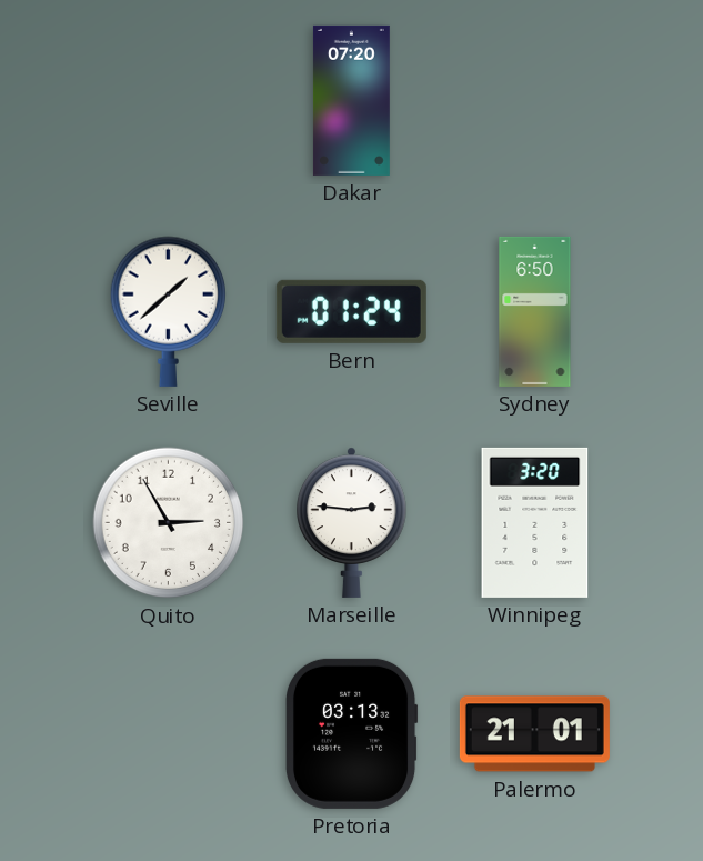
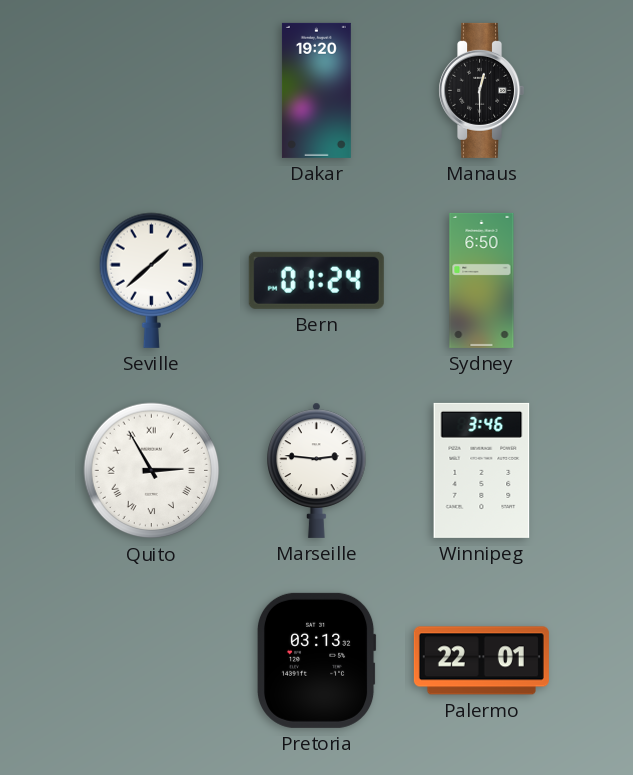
Dakar: 07:20 -> 19:20 (316, 90)
Manaus: none -> 12:30 (482, 90)
Quito numerals: Arabic -> Roman (152, 471)
Winnipeg: 3:20 -> 3:46 (482, 470)
Palermo: 21:01 -> 22:01 (481, 661)
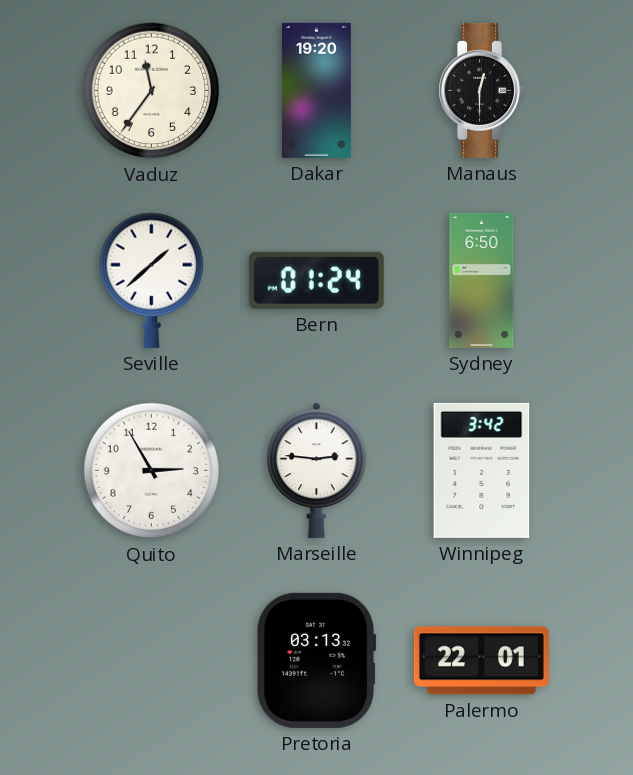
Vaduz: none -> 11:36 (152, 91)
Quito numerals: Roman -> Arabic (152, 471)
Winnipeg: 3:46 -> 3:42 (482, 470)
